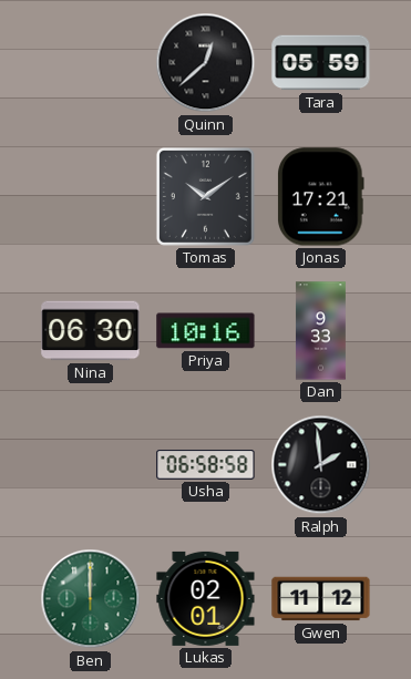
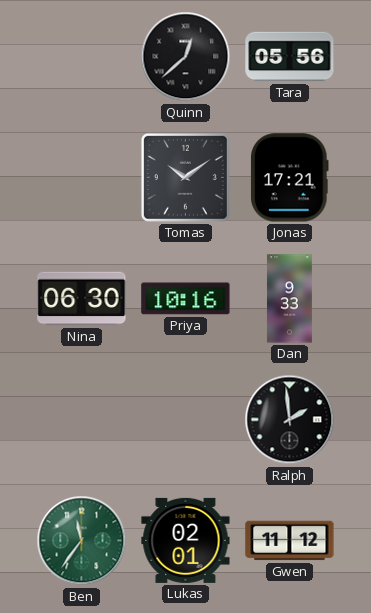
Tara: 05:59 -> 05:56 (290, 57)
Usha: 06:58 -> none (206, 465)
Ben: 12:00 -> 11:36 (82, 541)
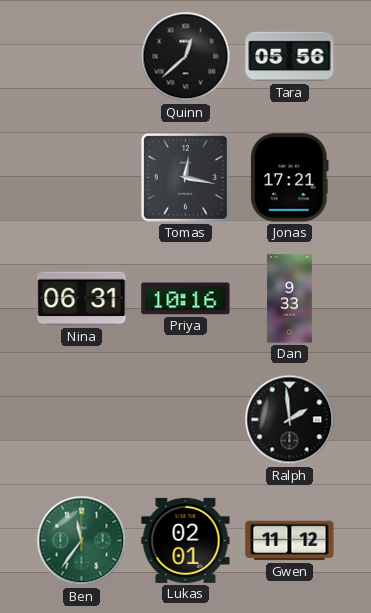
Tomas: 10:09 -> 12:17 (185, 177)
Nina: 06:30 -> 06:31 (82, 299)
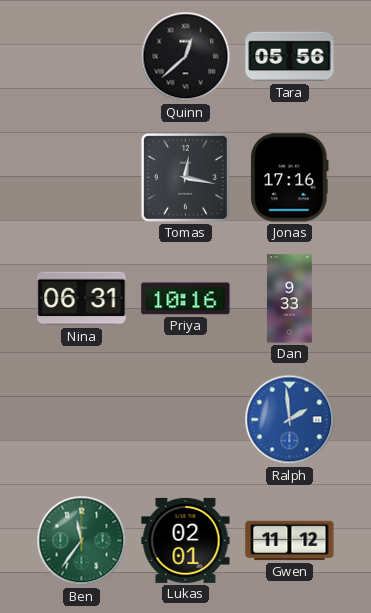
Jonas: 17:21 -> 17:16 (290, 178)
Ralph dial: black -> blue (290, 420)
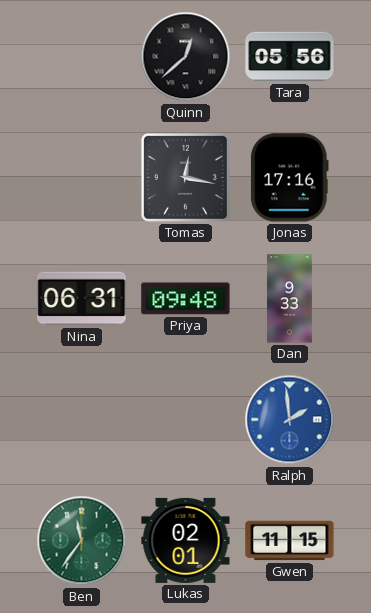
Priya: 10:16 -> 09:48 (186, 299)
Gwen: 11:12 -> 11:15 (290, 541)
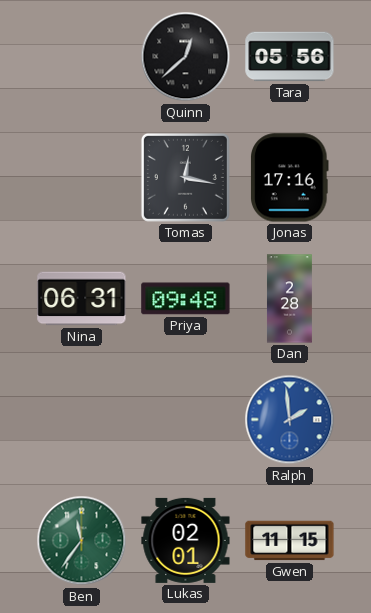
Dan: 9:33 -> 2:28 (289, 299)
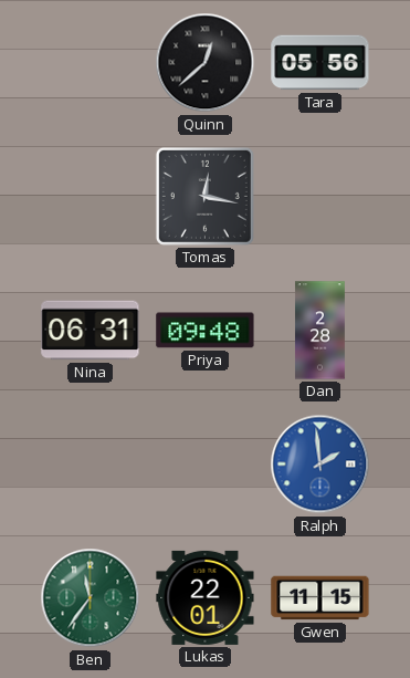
Jonas: 17:16 -> none (290, 178)
Lukas: 02:01 -> 22:01 (206, 597)
